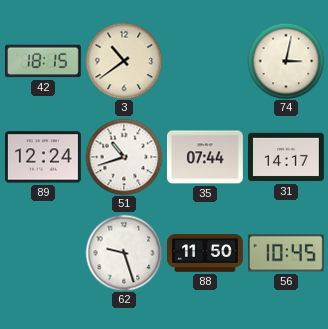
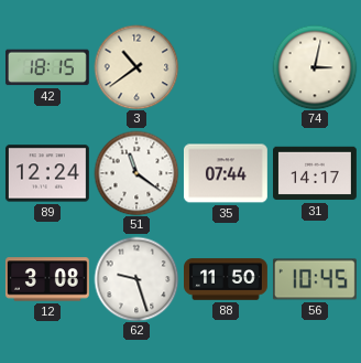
51: 10:42 -> 11:21 (136, 173)
12: none -> 3:08 (47, 279)
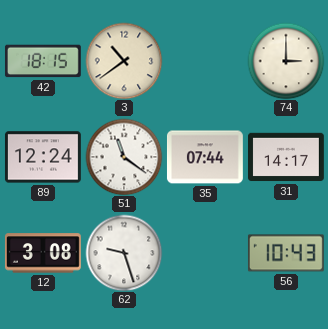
74: 3:02 -> 3:00 (286, 61)
88: 11:50 -> none (227, 279)
56: 10:45 -> 10:43 (286, 253)
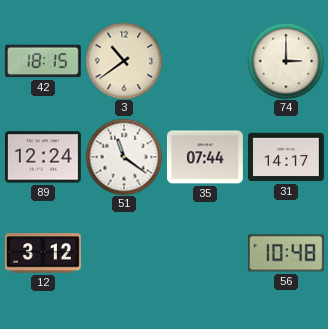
12: 3:08 -> 3:12 (43, 253)
62: 9:27 -> none (124, 253)
56: 10:43 -> 10:48 (286, 253)
